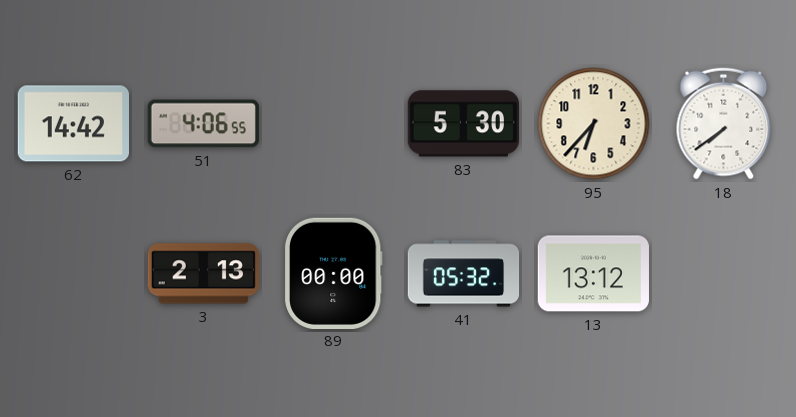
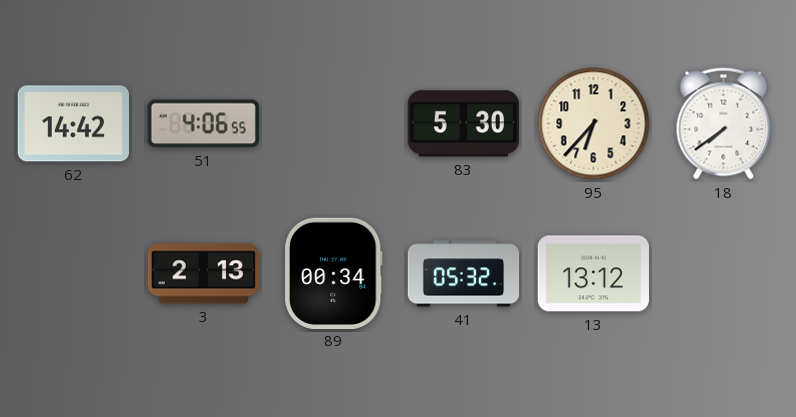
89: 00:00 -> 00:34 (333, 273)
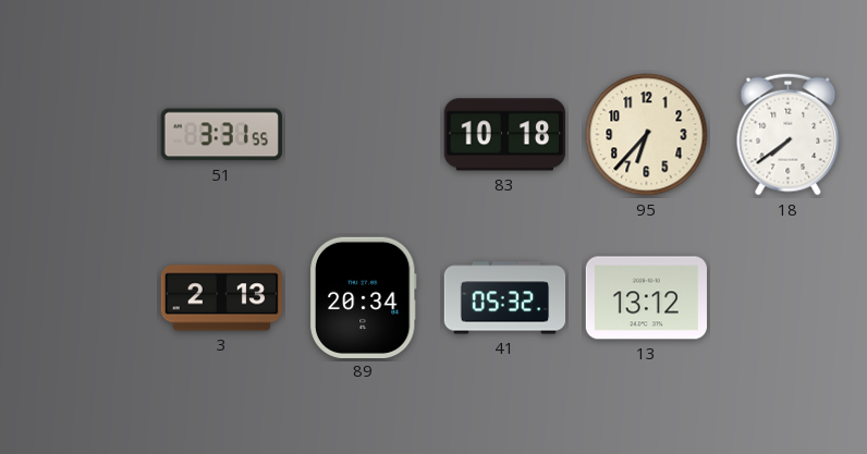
62: 14:42 -> none (73, 124)
51: 4:06 -> 3:31 (221, 135)
83: 5:30 -> 10:18 (504, 135)
89: 00:34 -> 20:34 (363, 297)
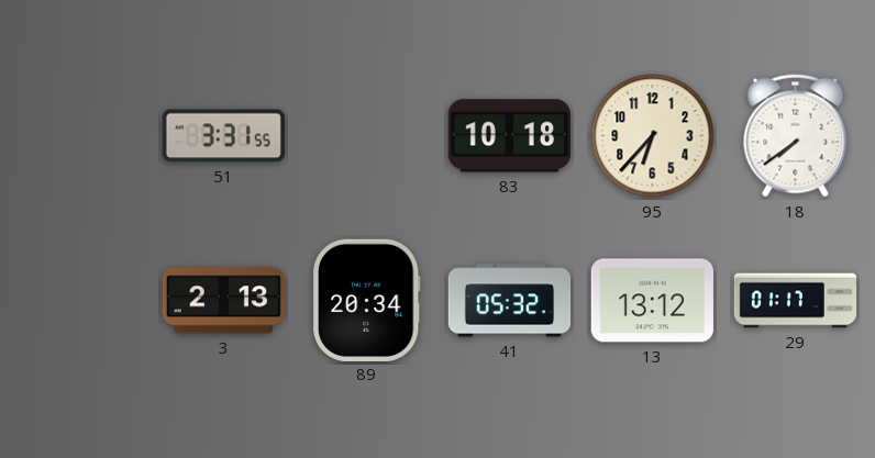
29: none -> 01:17 (796, 301)
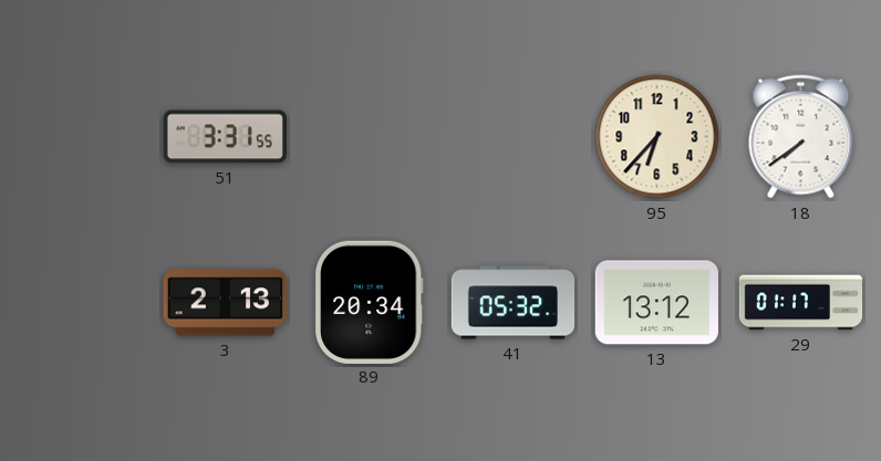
83: 10:18 -> none (509, 136)
